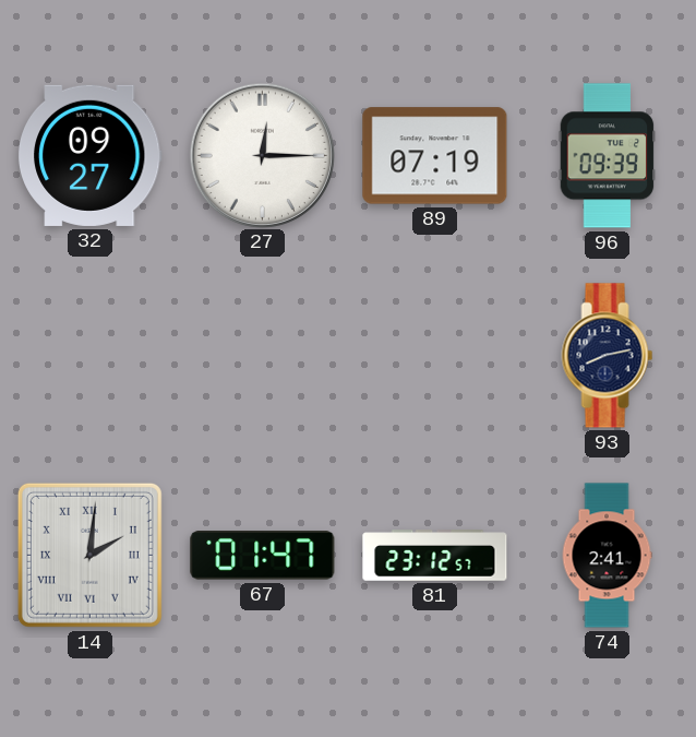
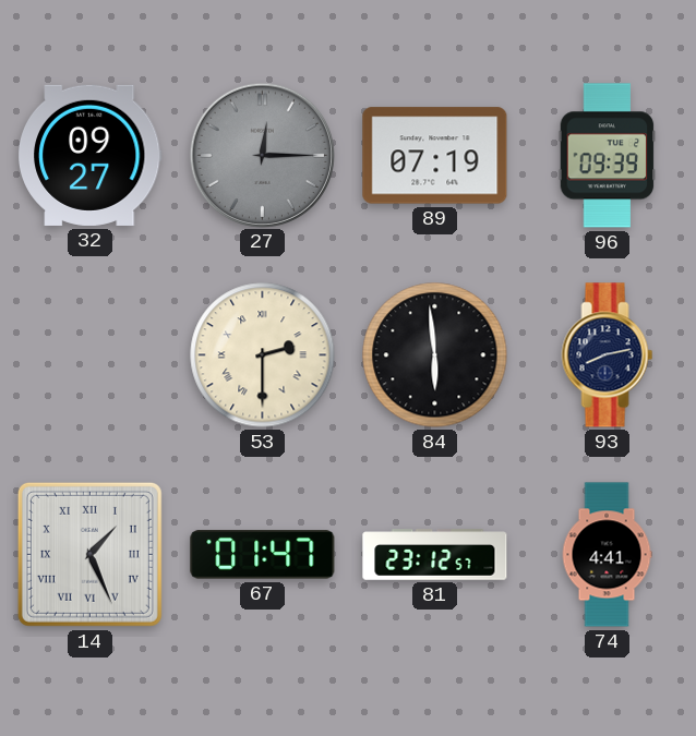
27 dial: white -> grey (262, 155)
53: none -> 2:30 (263, 355)
84: none -> 5:59 (435, 355)
14: 2:01 -> 1:26 (89, 554)
74: 2:41 -> 4:41 (607, 555)
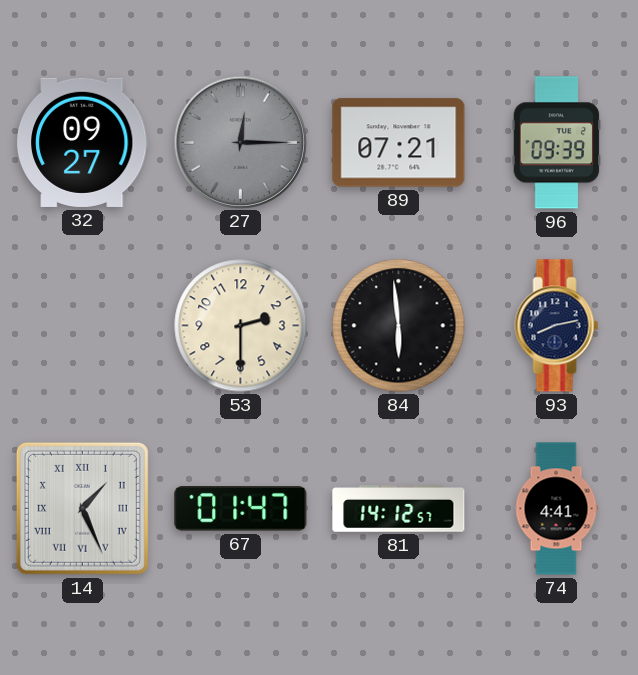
89: 07:19 -> 07:21 (399, 143)
53 numerals: Roman -> Arabic (241, 326)
81: 23:12 -> 14:12 (399, 509)
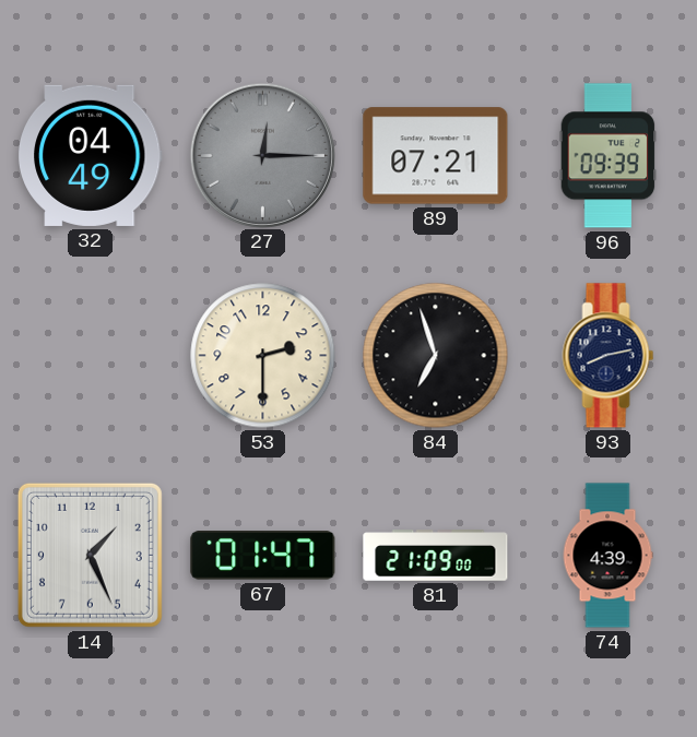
32: 09:27 -> 04:49 (90, 155)
84: 5:59 -> 6:57 (436, 356)
14 numerals: Roman -> Arabic (90, 555)
81: 14:12 -> 21:09 (436, 556)
74: 4:41 -> 4:39 (607, 556)
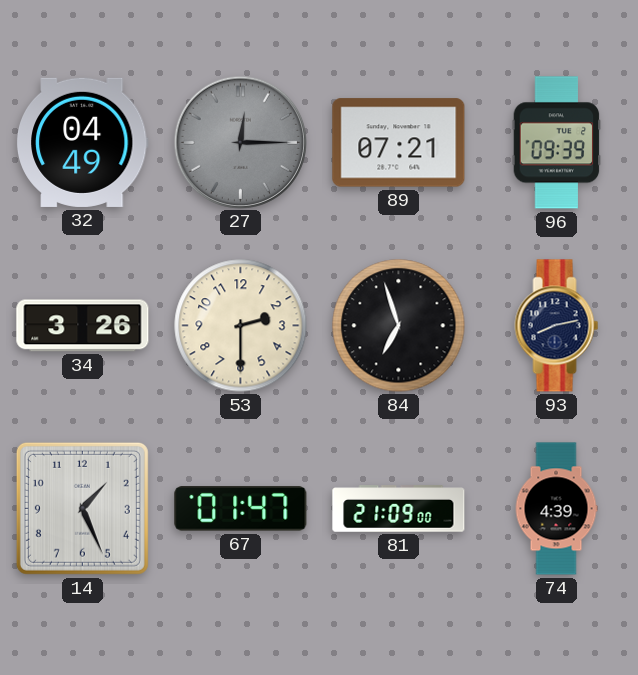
34: none -> 3:26 (83, 326)
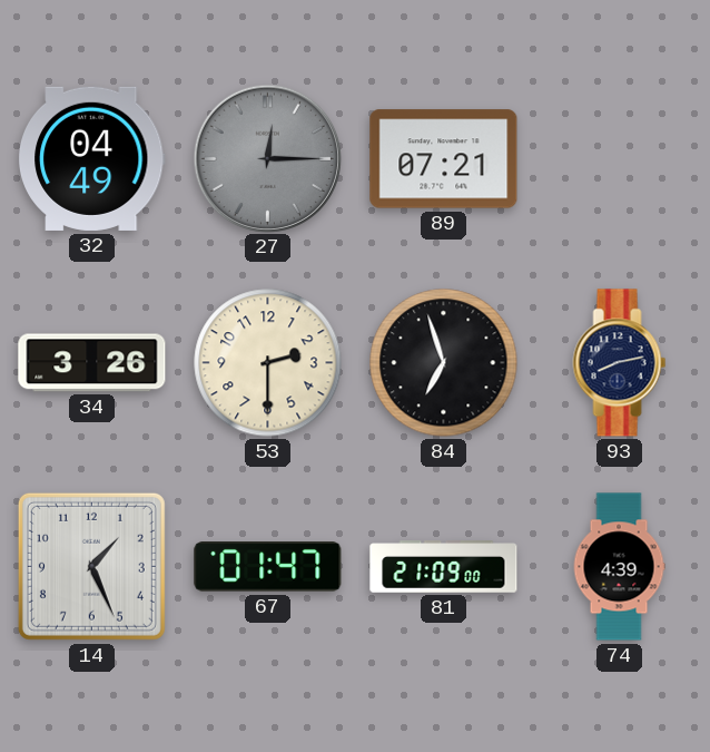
96: 09:39 -> none (557, 143)
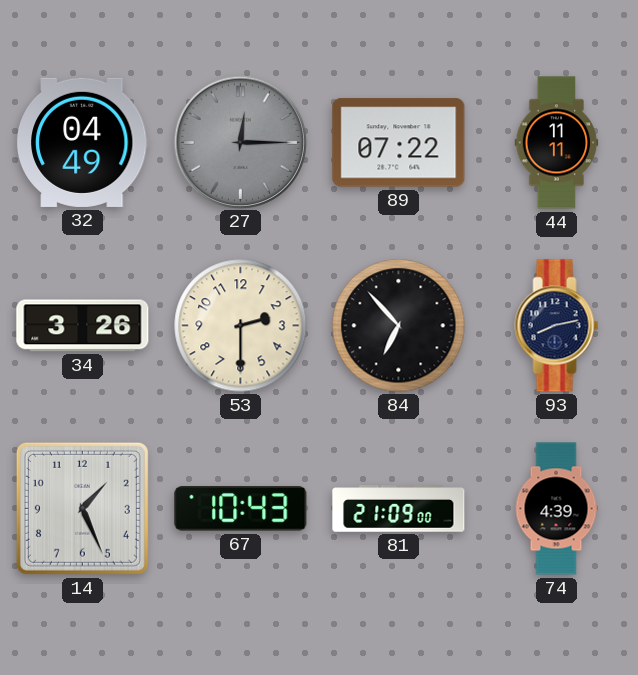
89: 07:21 -> 07:22 (399, 143)
44: none -> 11:11 (557, 143)
84: 6:57 -> 6:53 (399, 326)
67: 01:47 -> 10:43 (241, 509)
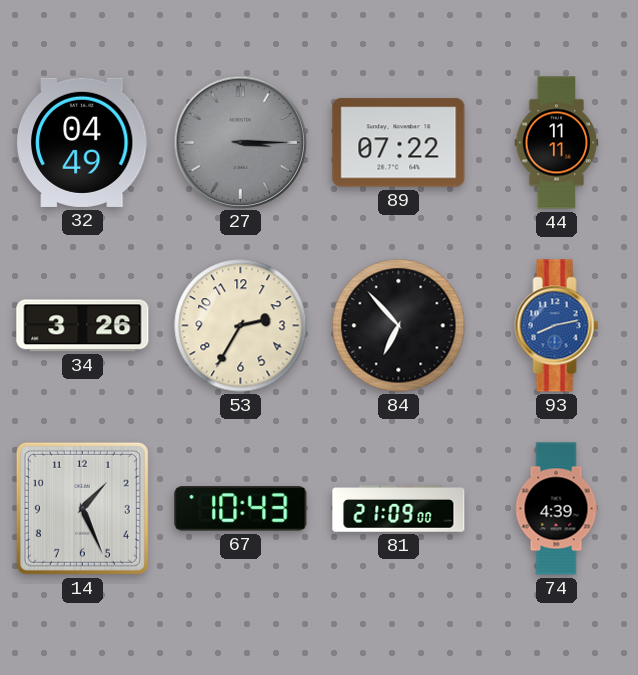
27: 12:15 -> 3:15 (240, 142)
53: 2:30 -> 2:35 (241, 326)
93 dial: navy -> blue (557, 326)
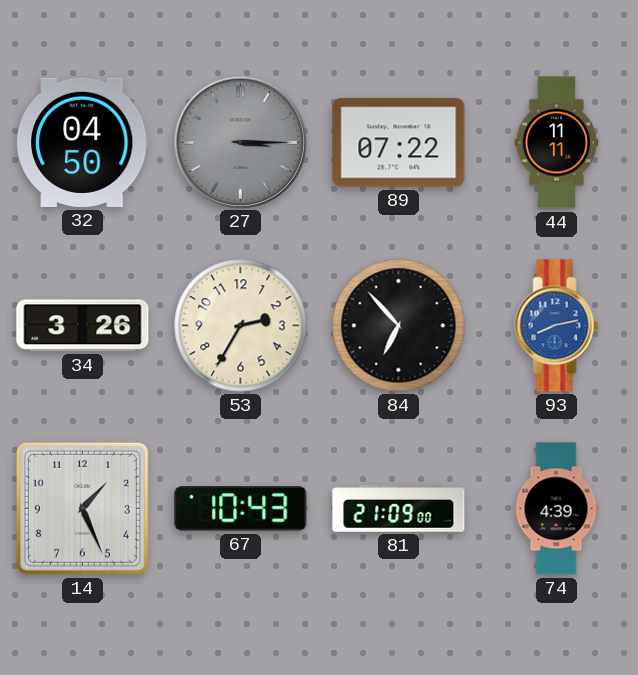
32: 04:49 -> 04:50 (82, 142)
